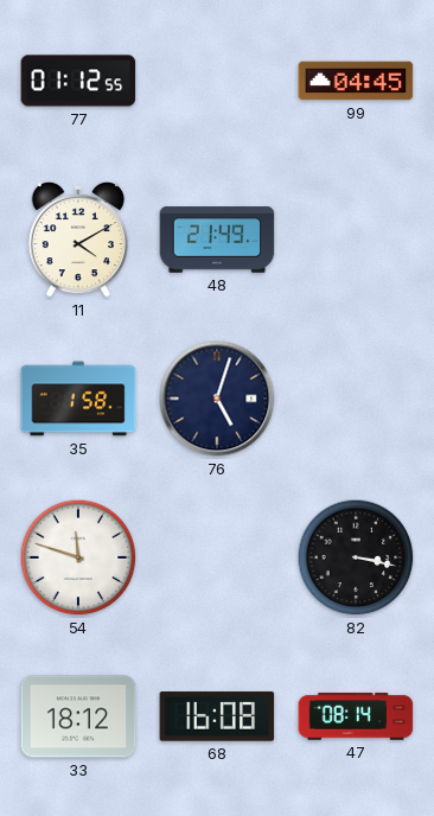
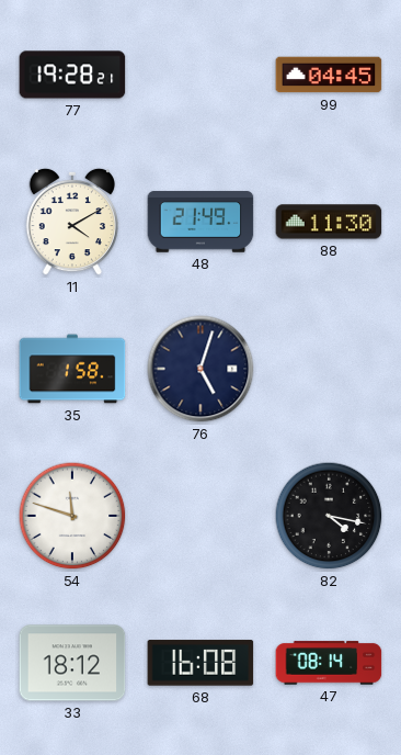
77: 01:12 -> 19:28 (72, 75)
88: none -> 11:30 (329, 222)
82: 3:17 -> 4:17 (329, 516)
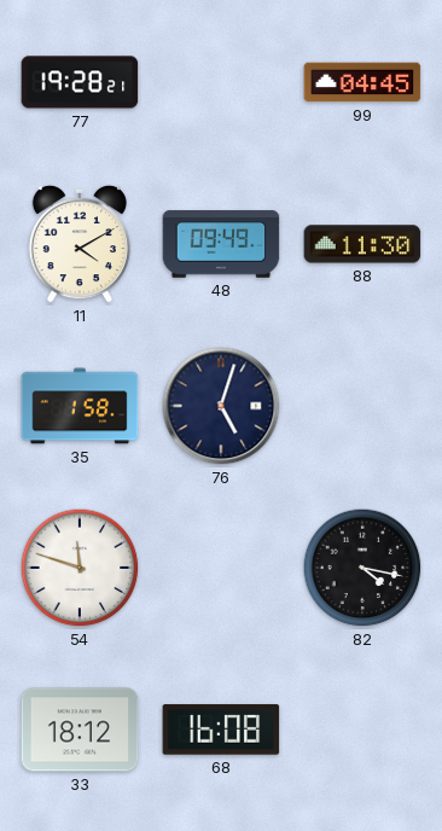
48: 21:49 -> 09:49 (221, 244)
47: 08:14 -> none (329, 663)
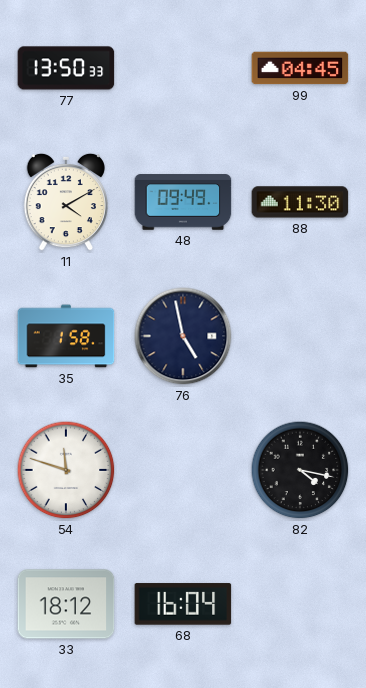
77: 19:28 -> 13:50 (66, 68)
76: 5:03 -> 4:58 (183, 336)
68: 16:08 -> 16:04 (183, 604)
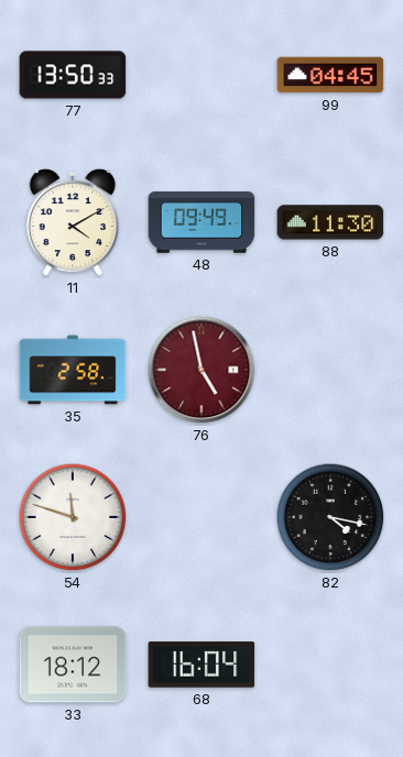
35: 1:58 -> 2:58 (73, 370)
76 dial: navy -> burgundy (201, 370)
